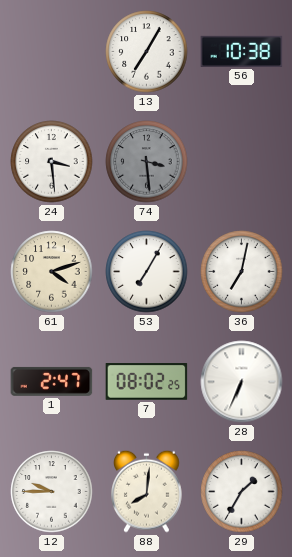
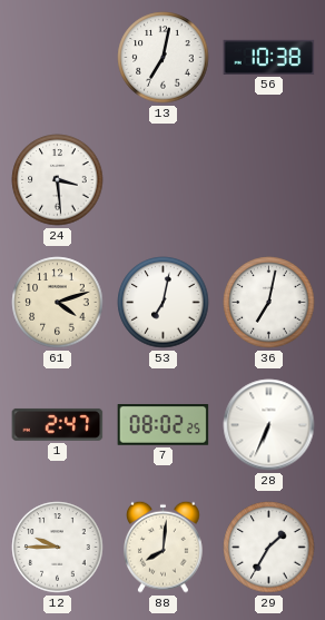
13: 7:05 -> 7:02 (164, 58)
74: 3:29 -> none (147, 162)
53: 7:05 -> 7:02 (164, 303)
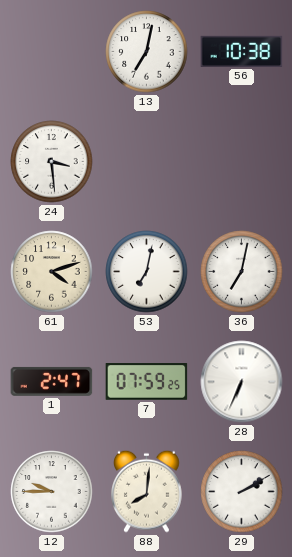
7: 08:02 -> 07:59 (147, 382)
29: 1:35 -> 2:10 (242, 492)
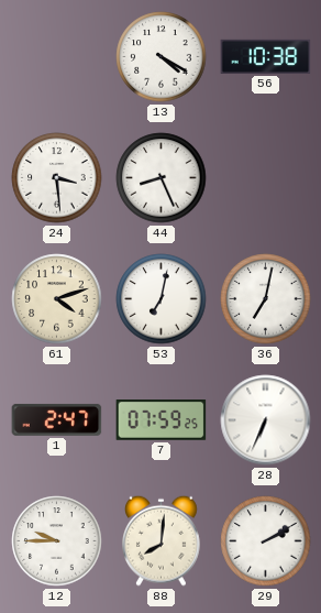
13: 7:02 -> 4:20 (162, 57)
44: none -> 8:26 (162, 178)
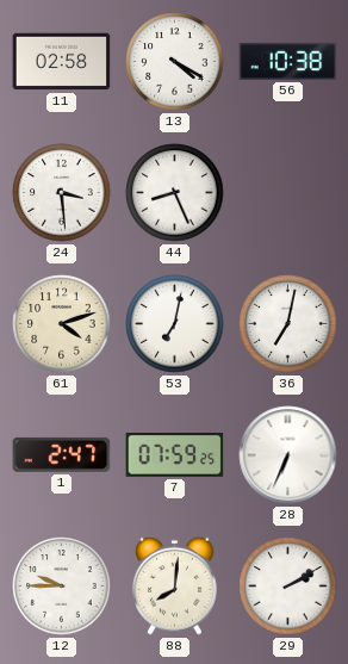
11: none -> 02:58 (62, 62)
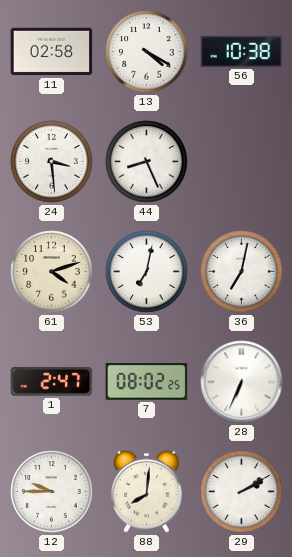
7: 07:59 -> 08:02 (147, 382)
